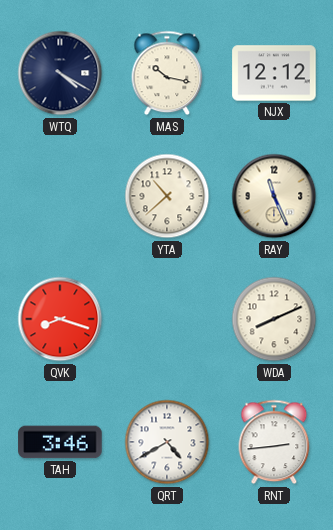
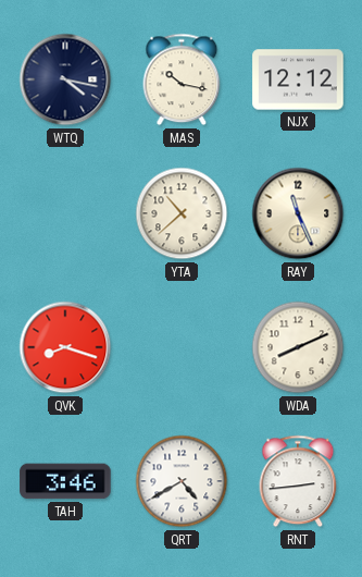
WTQ: 4:20 -> 4:17 (65, 79)
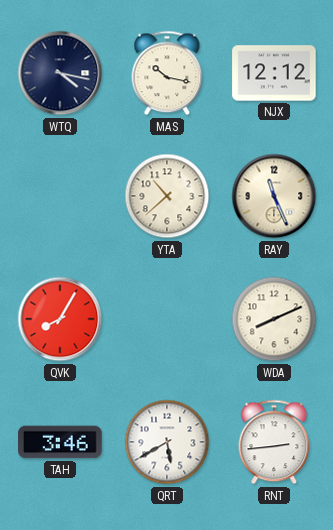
QVK: 8:18 -> 8:05 (60, 319)
QRT: 4:40 -> 5:40 (167, 442)
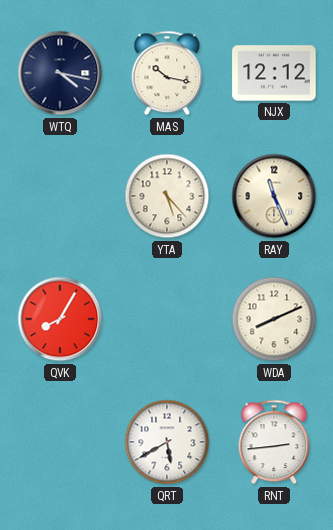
YTA: 10:38 -> 5:23 (167, 196)
TAH: 3:46 -> none (60, 442)
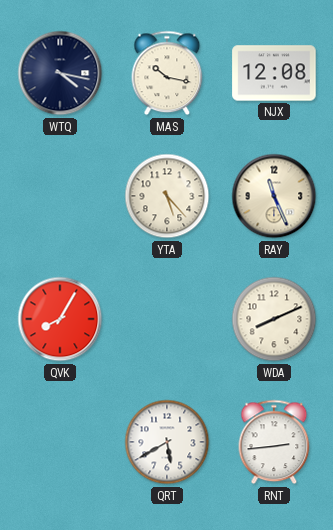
NJX: 12:12 -> 12:08 (274, 73)
